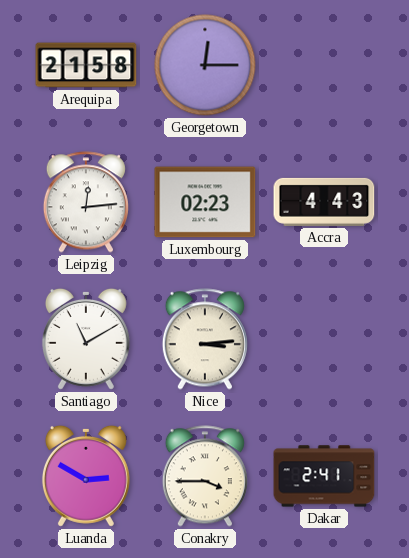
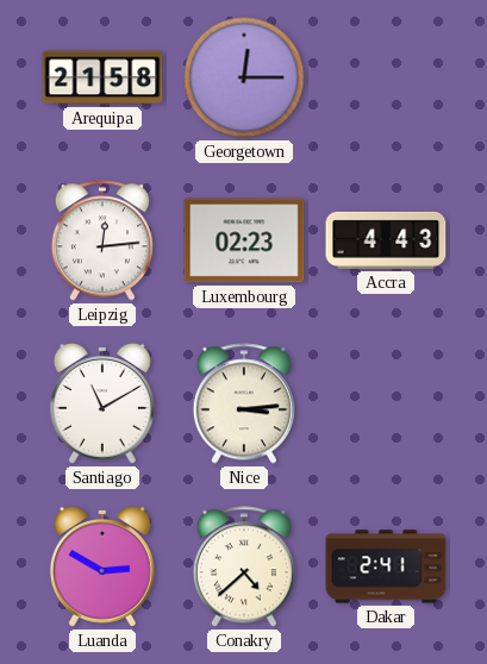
Conakry: 3:45 -> 4:38 (244, 566)
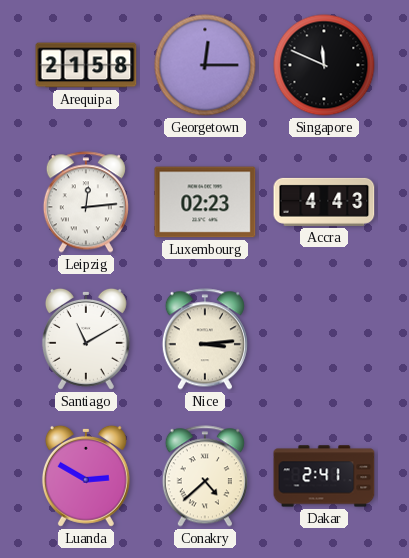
Singapore: none -> 11:49 (324, 65)
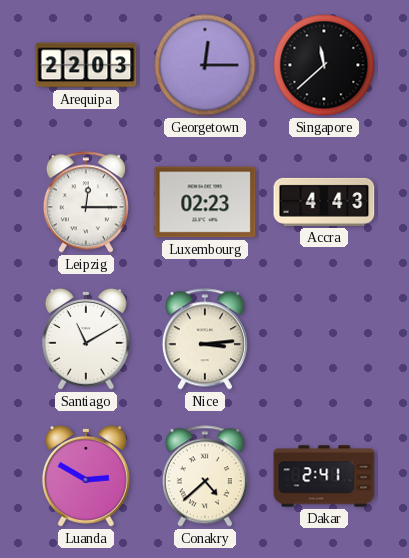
Arequipa: 21:58 -> 22:03 (86, 65)
Singapore: 11:49 -> 11:38 (324, 65)
Leipzig: 12:14 -> 12:15 (86, 202)
